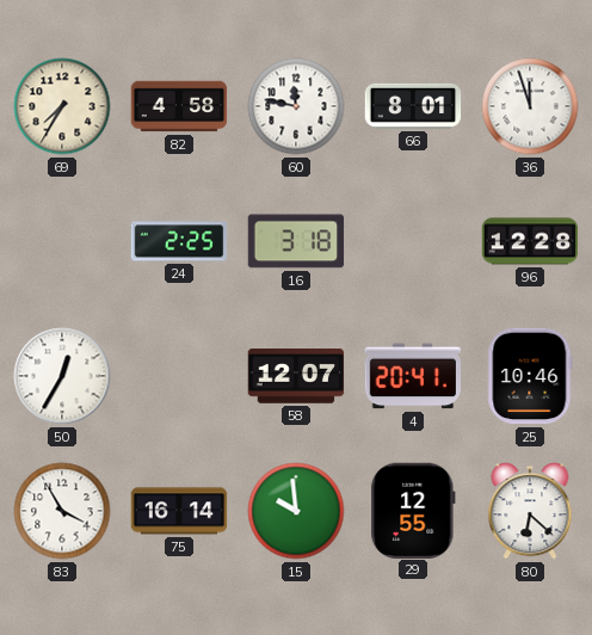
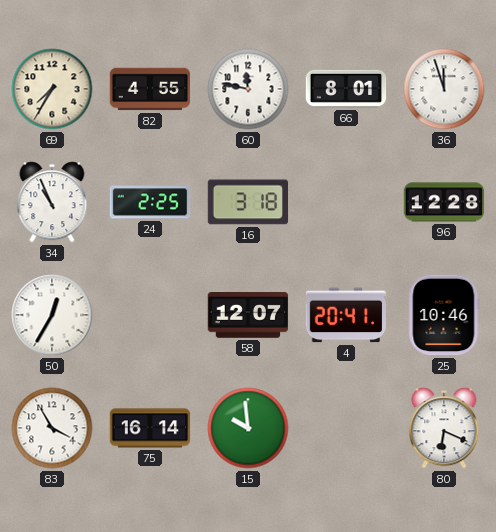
82: 4:58 -> 4:55 (150, 89)
34: none -> 10:56 (52, 202)
29: 12:55 -> none (413, 510)
80: 6:22 -> 6:19 (444, 428)
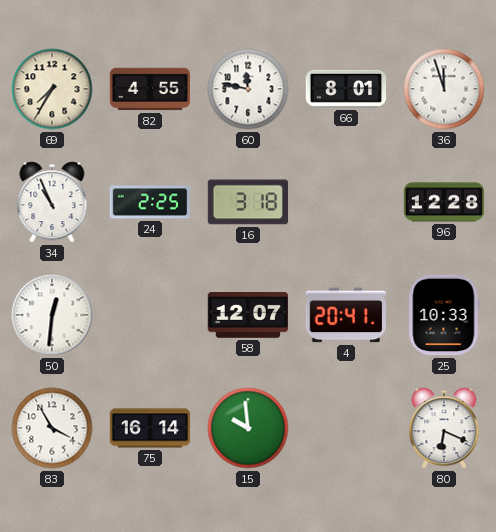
50: 12:35 -> 12:31 (52, 315)
25: 10:46 -> 10:33 (444, 315)
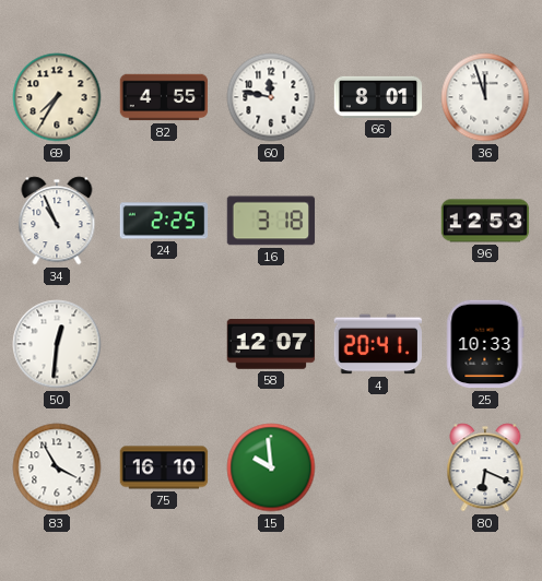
96: 12:28 -> 12:53 (485, 221)
75: 16:14 -> 16:10 (164, 467)
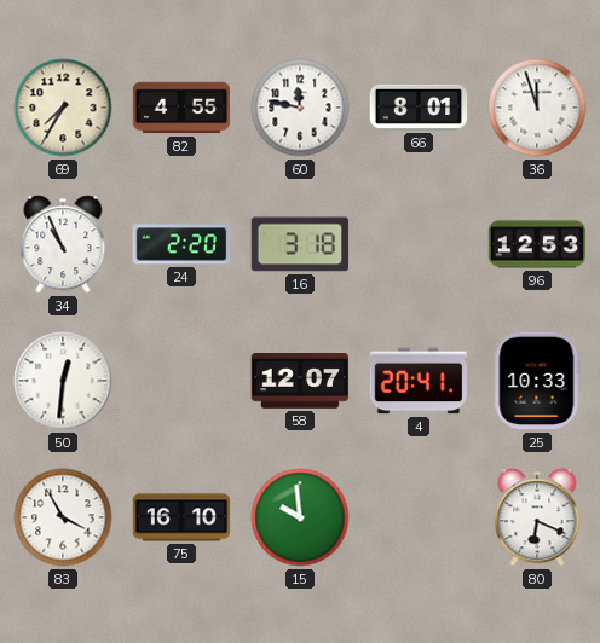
24: 2:25 -> 2:20 (181, 244)
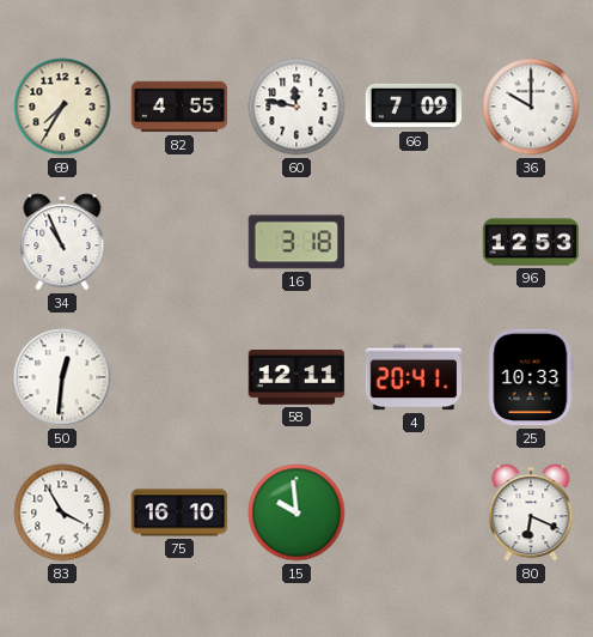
66: 8:01 -> 7:09 (414, 107)
36: 11:57 -> 10:00 (531, 107)
24: 2:20 -> none (181, 244)
58: 12:07 -> 12:11 (296, 378)
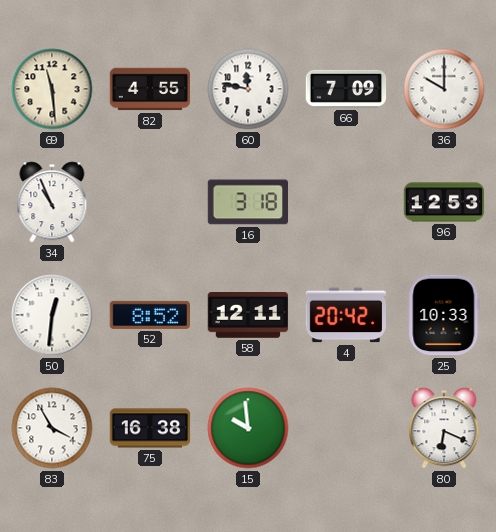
69: 7:35 -> 11:29 (52, 89)
52: none -> 8:52 (150, 315)
4: 20:41 -> 20:42 (346, 315)
75: 16:10 -> 16:38 (150, 428)
